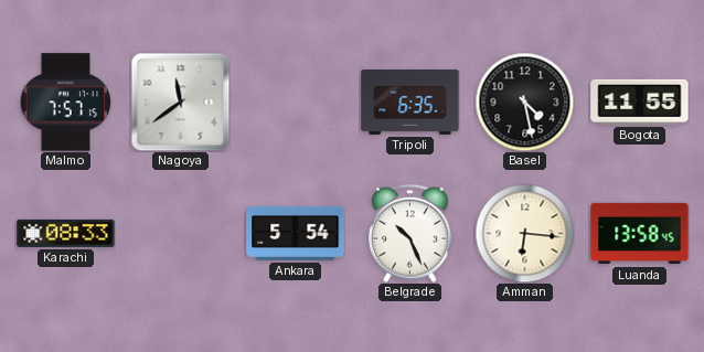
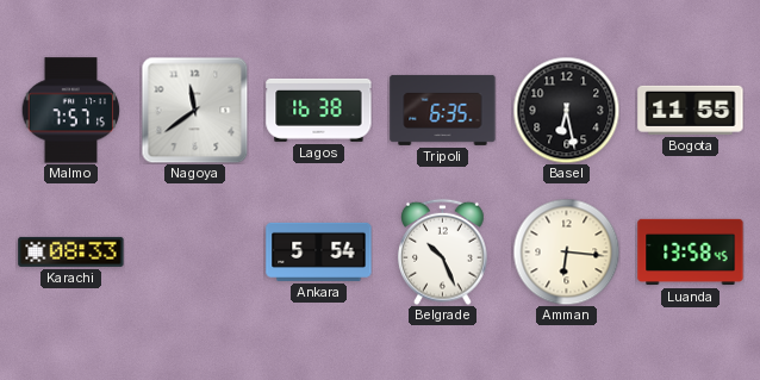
Lagos: none -> 16:38 (319, 110)
Basel: 4:28 -> 6:28 (566, 110)
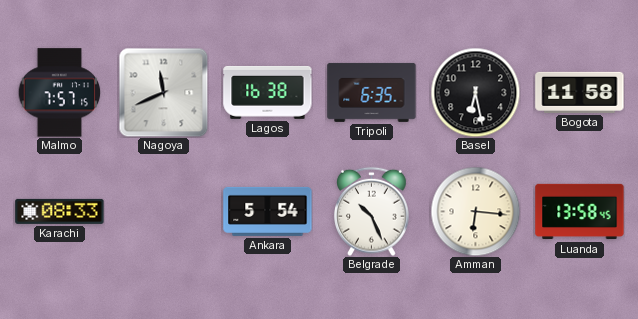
Nagoya: 11:39 -> 11:41 (163, 92)
Bogota: 11:55 -> 11:58 (580, 92)
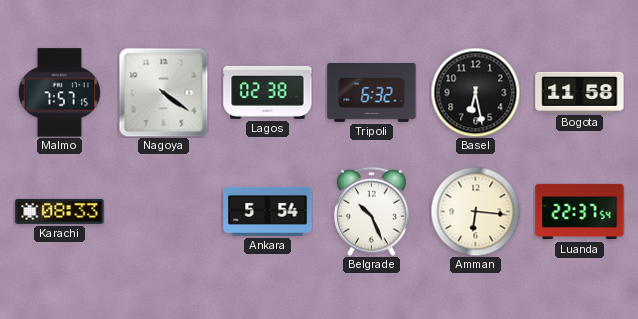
Nagoya: 11:41 -> 4:21 (163, 92)
Lagos: 16:38 -> 02:38 (268, 92)
Tripoli: 6:35 -> 6:32 (372, 92)
Luanda: 13:58 -> 22:37 (580, 212)
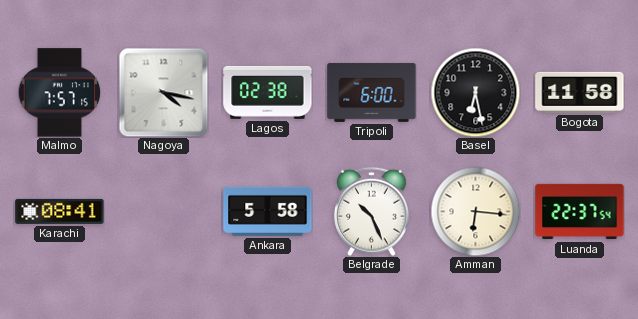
Nagoya: 4:21 -> 4:17 (163, 92)
Tripoli: 6:32 -> 6:00 (372, 92)
Karachi: 08:33 -> 08:41 (60, 211)
Ankara: 5:54 -> 5:58 (268, 211)
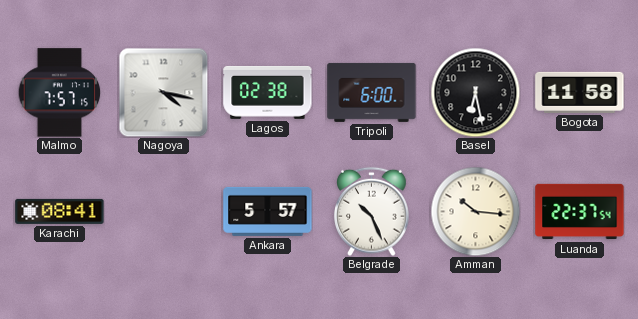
Ankara: 5:58 -> 5:57 (268, 211)
Amman: 6:16 -> 10:16 (475, 211)
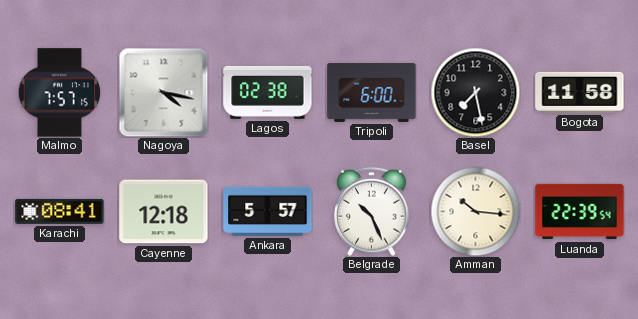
Basel: 6:28 -> 7:28 (475, 92)
Cayenne: none -> 12:18 (164, 212)
Luanda: 22:37 -> 22:39 (580, 212)
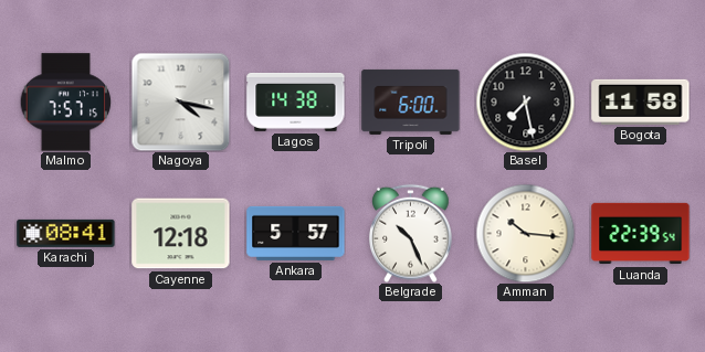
Lagos: 02:38 -> 14:38 (296, 102)
